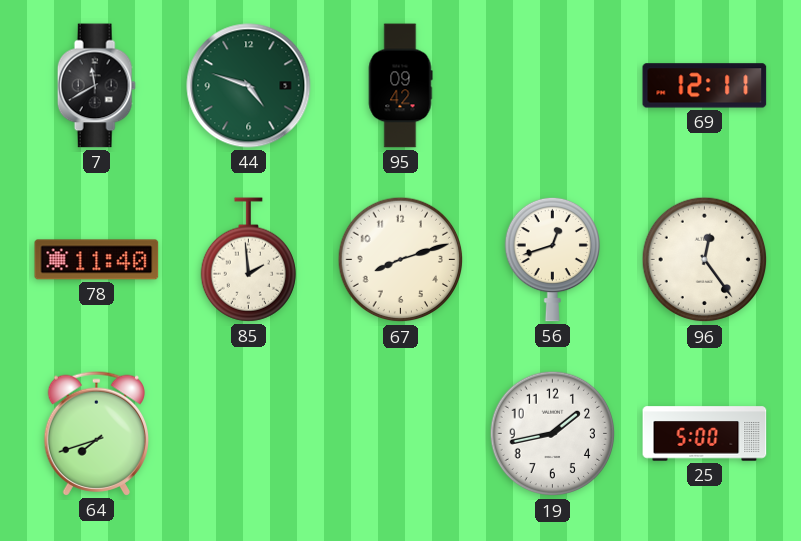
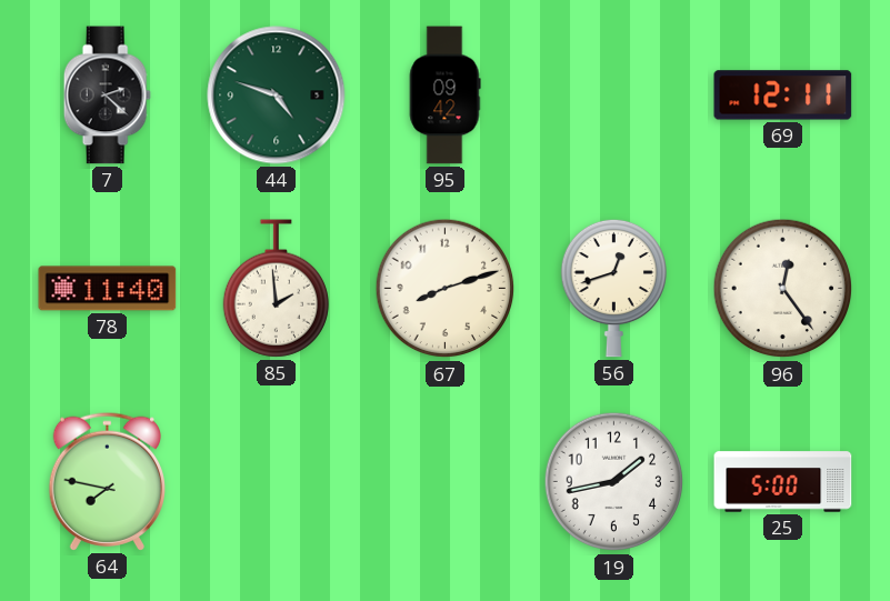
7: 11:40 -> 2:22 (107, 96)
64: 7:42 -> 7:47 (107, 481)
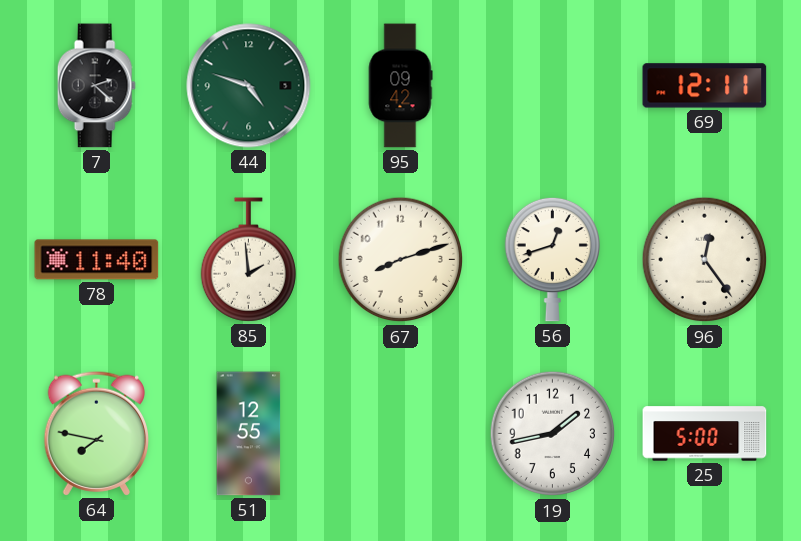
51: none -> 12:55 (249, 434)
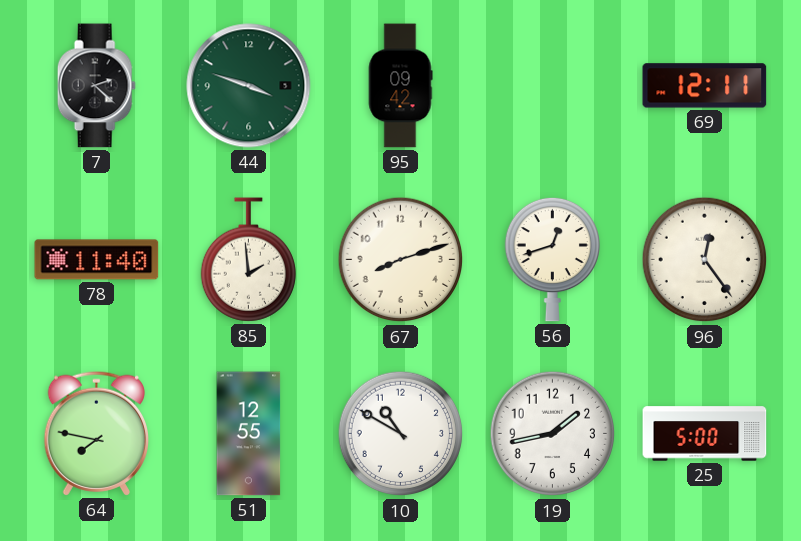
44: 4:48 -> 3:48 (249, 86)
10: none -> 10:50 (401, 434)
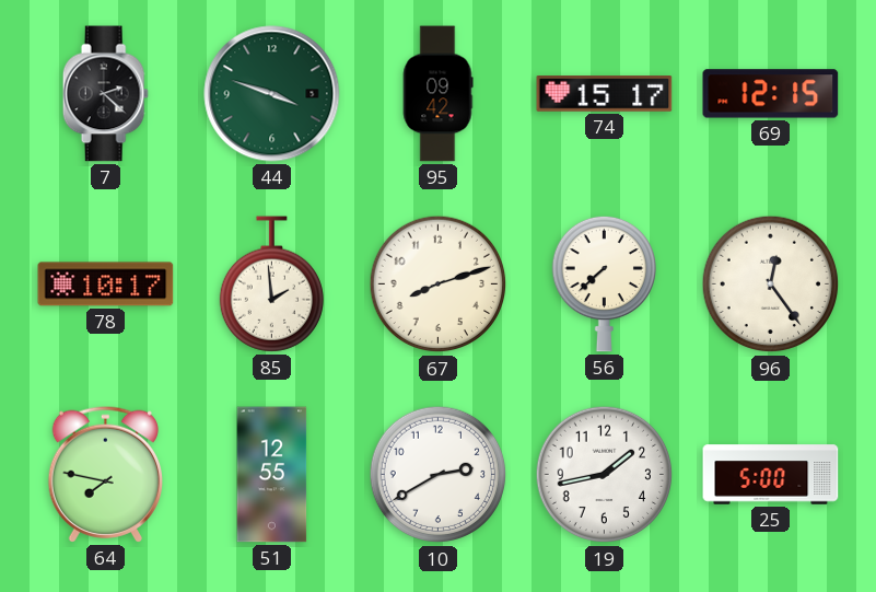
74: none -> 15:17 (605, 94)
69: 12:11 -> 12:15 (771, 94)
78: 11:40 -> 10:17 (106, 285)
56: 12:42 -> 7:38 (604, 283)
10: 10:50 -> 2:40 (439, 475)
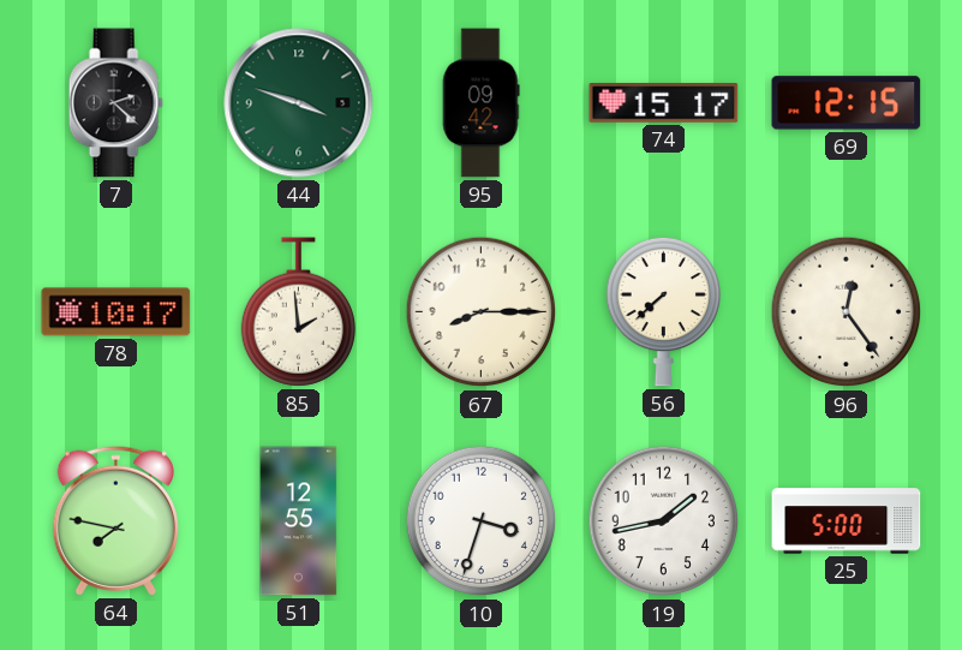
67: 8:12 -> 8:15 (482, 312)
10: 2:40 -> 3:33 (482, 521)
